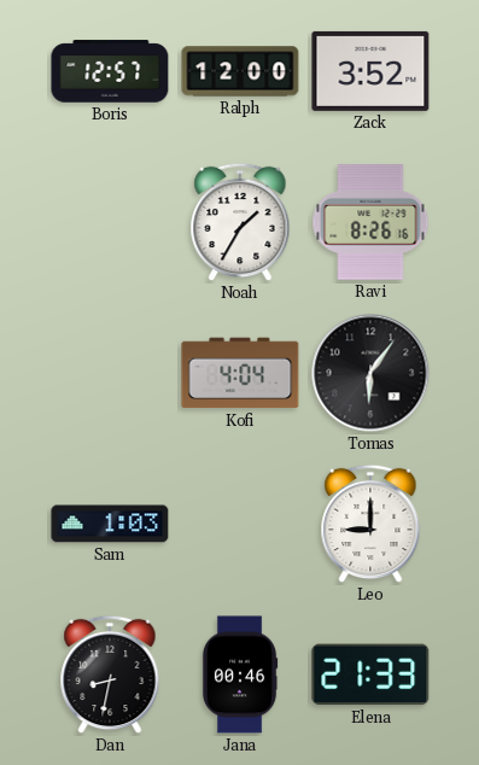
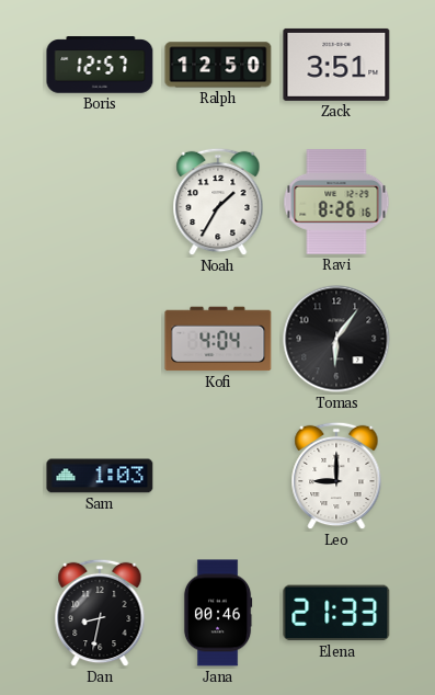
Ralph: 12:00 -> 12:50 (218, 65)
Zack: 3:52 -> 3:51 (336, 65)
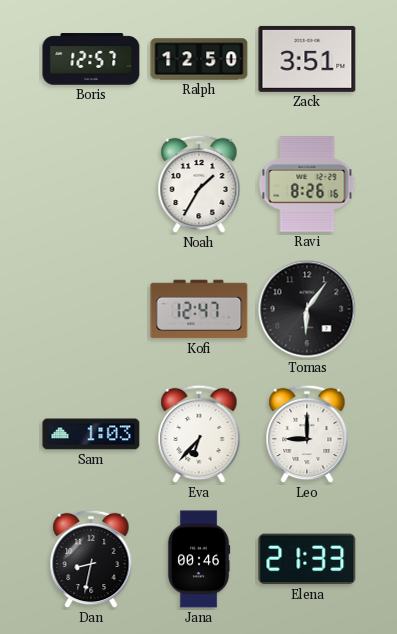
Kofi: 4:04 -> 12:47 (199, 309)
Eva: none -> 6:37 (199, 434)
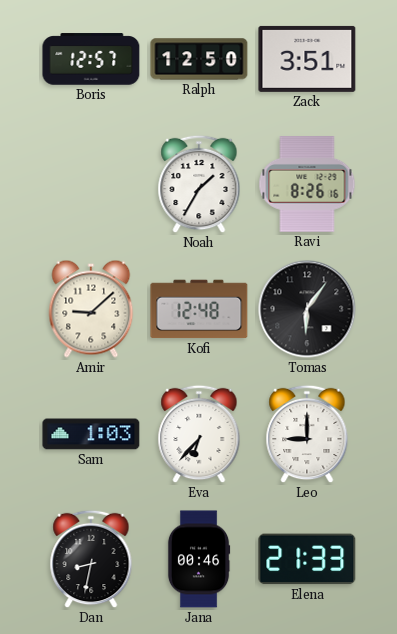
Amir: none -> 9:08 (91, 309)
Kofi: 12:47 -> 12:48 (199, 309)
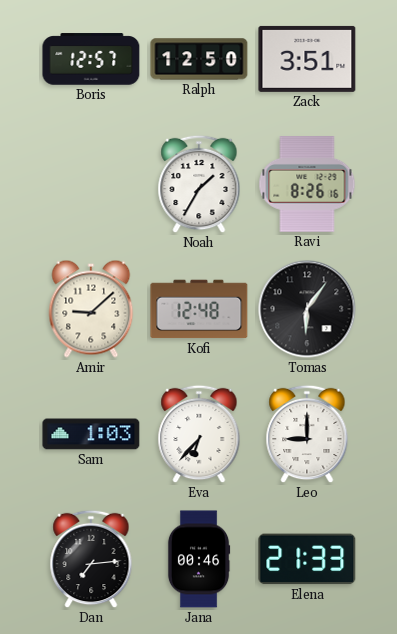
Dan: 8:32 -> 7:14 (91, 559)
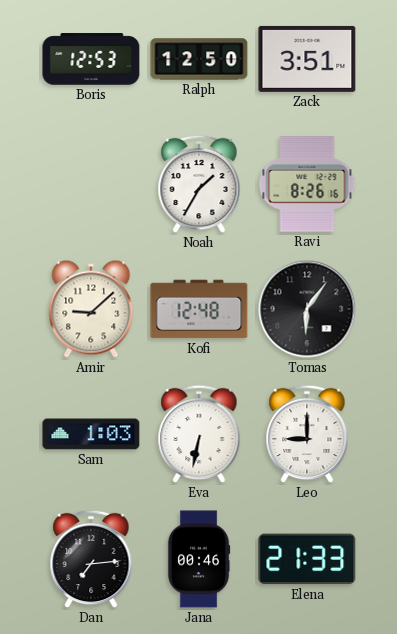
Boris: 12:57 -> 12:53 (91, 59)
Eva: 6:37 -> 6:32 (199, 434)
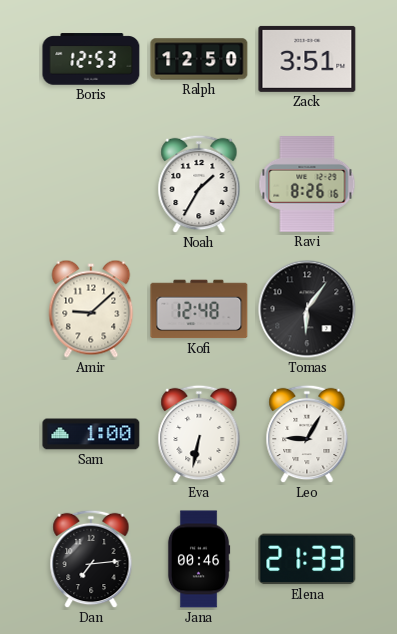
Sam: 1:03 -> 1:00 (91, 434)
Leo: 9:00 -> 9:05 (307, 434)
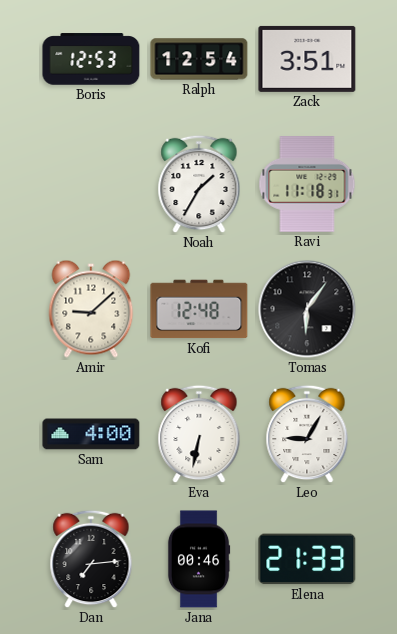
Ralph: 12:50 -> 12:54 (199, 59)
Ravi: 8:26 -> 11:18 (307, 184)
Sam: 1:00 -> 4:00 (91, 434)
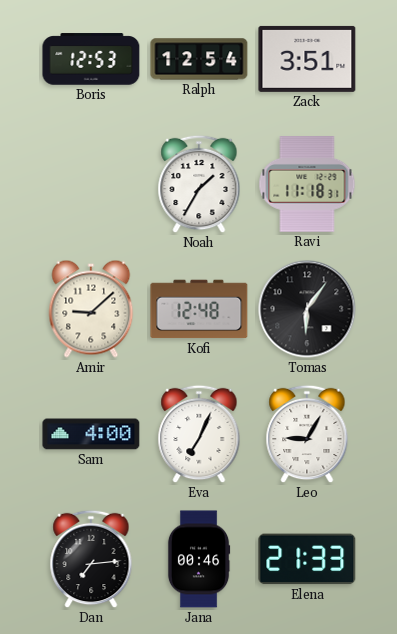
Eva: 6:32 -> 7:04 (199, 434)
